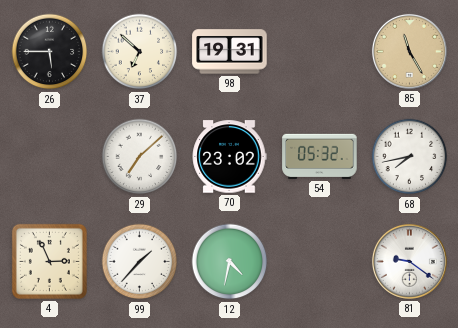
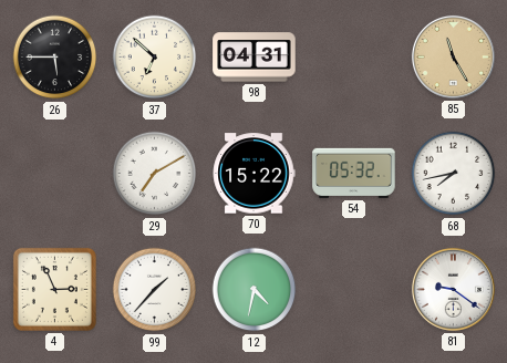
98: 19:31 -> 04:31 (255, 58)
29: 7:08 -> 7:10 (155, 174)
70: 23:02 -> 15:22 (253, 174)
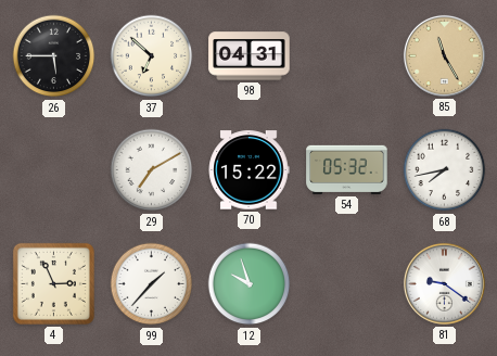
12: 4:32 -> 9:57 (250, 284)
